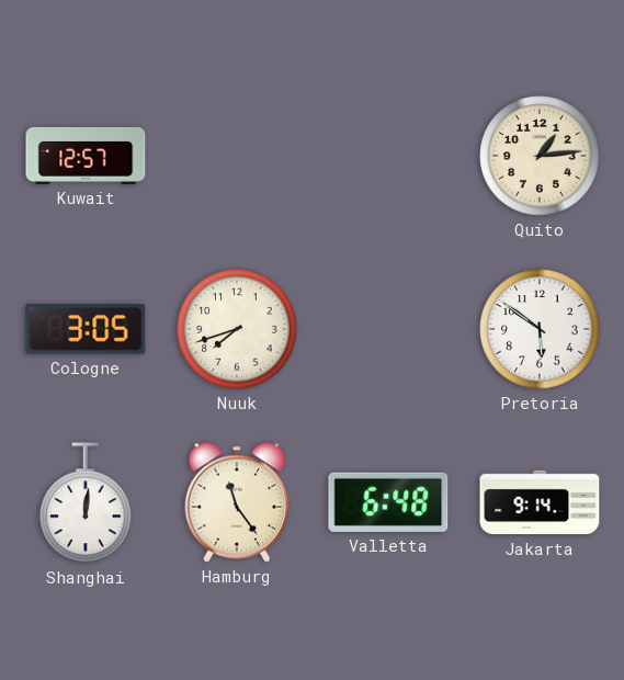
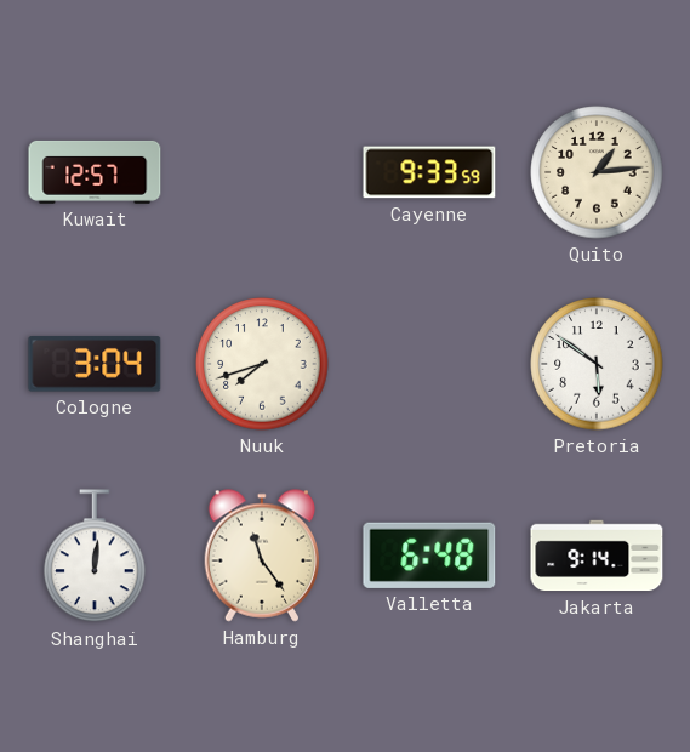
Cayenne: none -> 9:33 (429, 172)
Cologne: 3:05 -> 3:04 (95, 364)
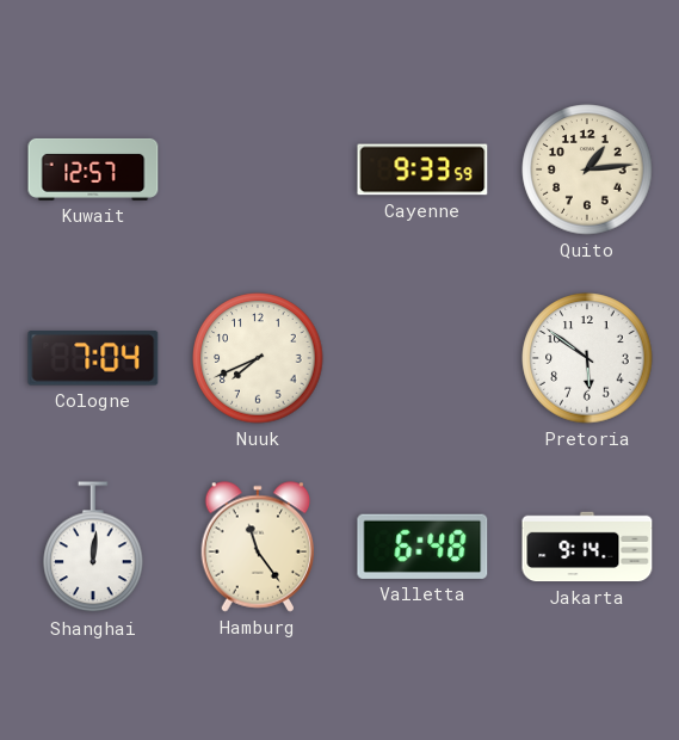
Cologne: 3:04 -> 7:04 (93, 358)
Nuuk: 7:42 -> 7:41 (258, 358)
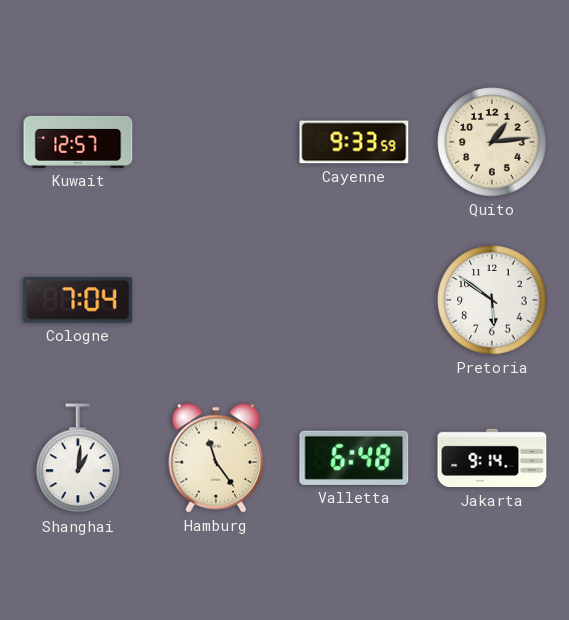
Nuuk: 7:41 -> none (258, 358)
Shanghai: 12:01 -> 1:01 (78, 459)
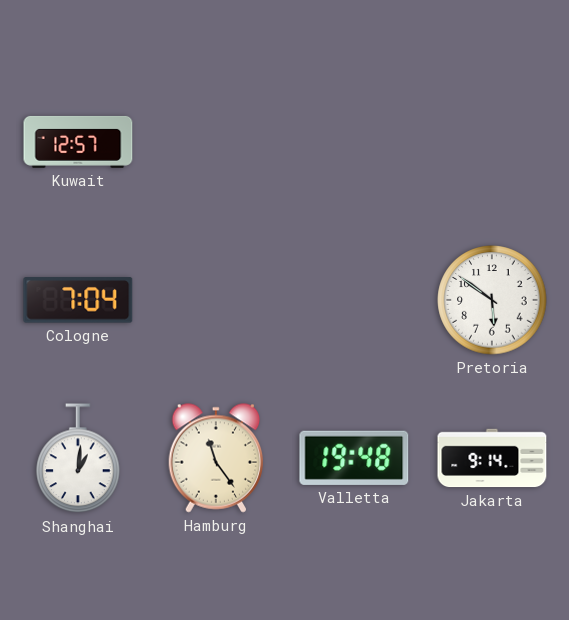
Cayenne: 9:33 -> none (354, 142)
Quito: 1:14 -> none (492, 142)
Valletta: 6:48 -> 19:48 (354, 458)
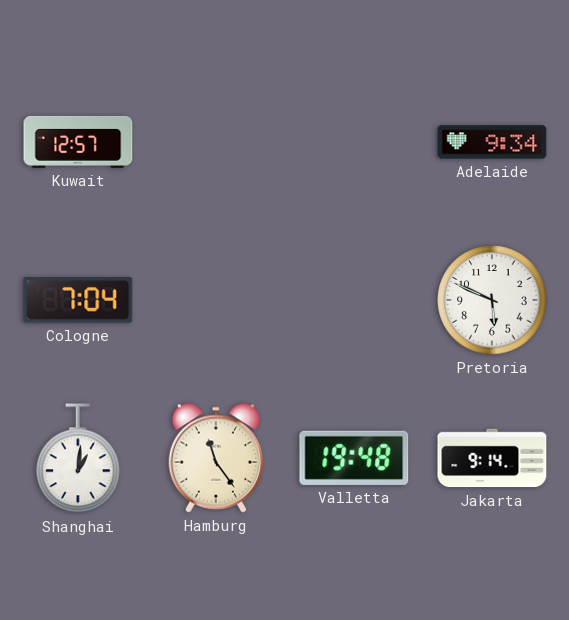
Adelaide: none -> 9:34 (492, 142)
Pretoria: 5:51 -> 5:49 (492, 300)
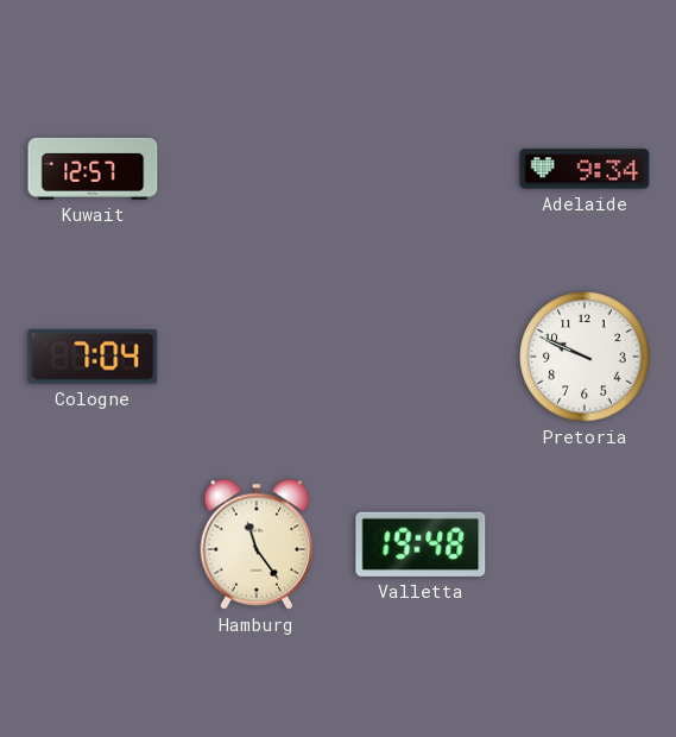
Pretoria: 5:49 -> 9:49 (585, 357)
Shanghai: 1:01 -> none (78, 459)
Jakarta: 9:14 -> none (492, 458)
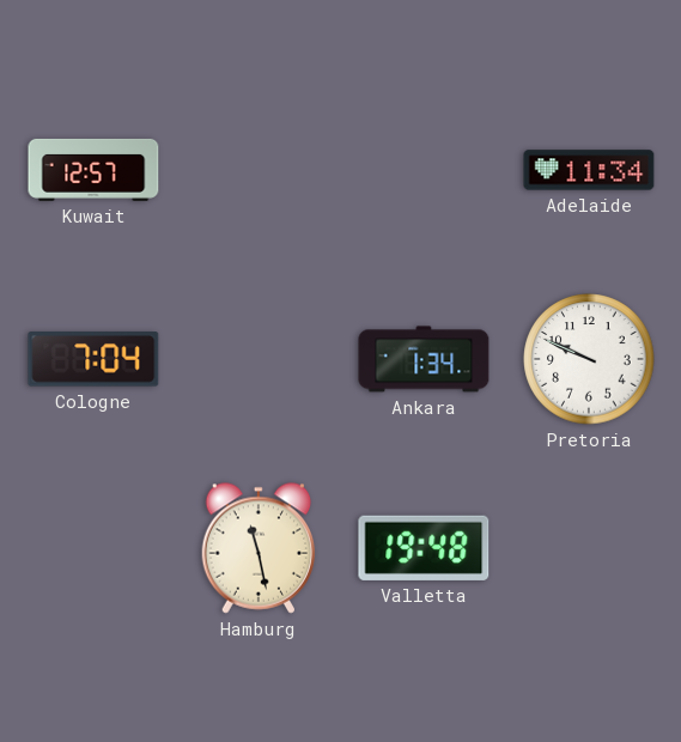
Adelaide: 9:34 -> 11:34 (589, 170)
Ankara: none -> 1:34 (424, 359)
Hamburg: 11:24 -> 11:28 (259, 548)
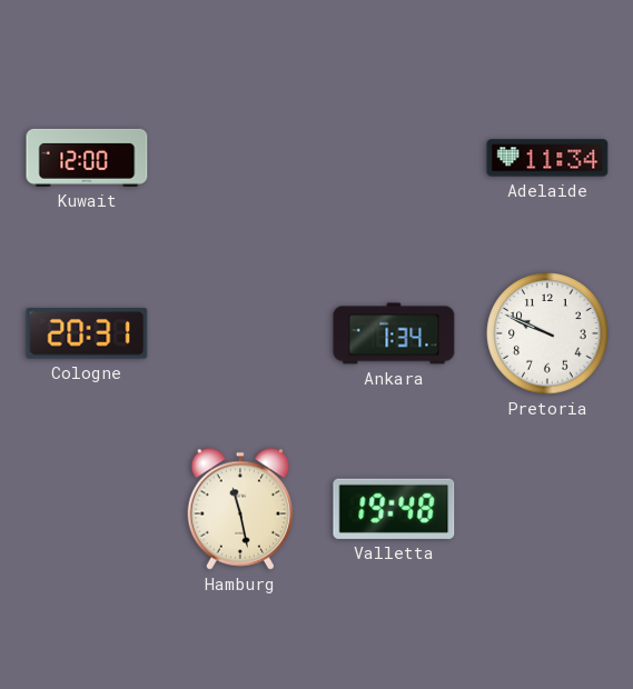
Kuwait: 12:57 -> 12:00 (87, 158)
Cologne: 7:04 -> 20:31 (87, 333)
